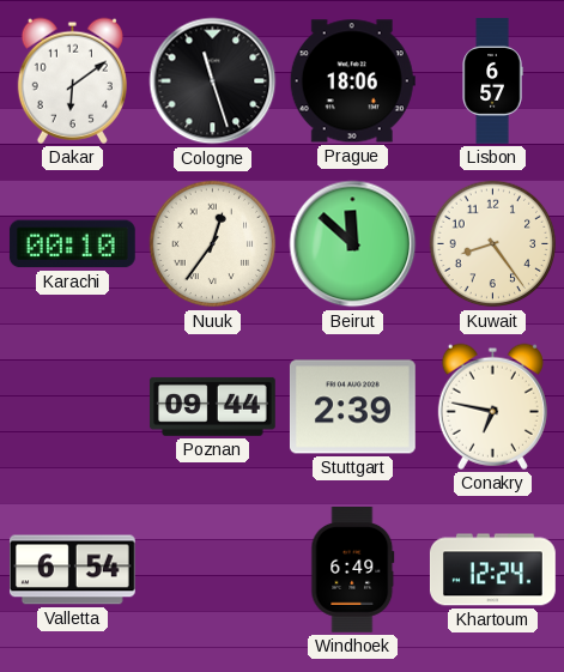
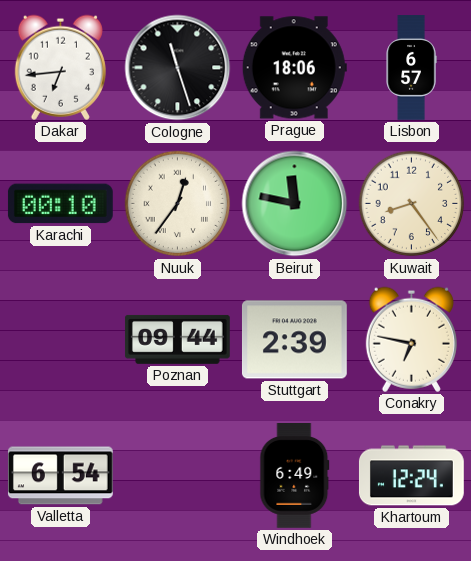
Dakar: 6:09 -> 6:44 (60, 67)
Beirut: 11:52 -> 11:47 (295, 204)
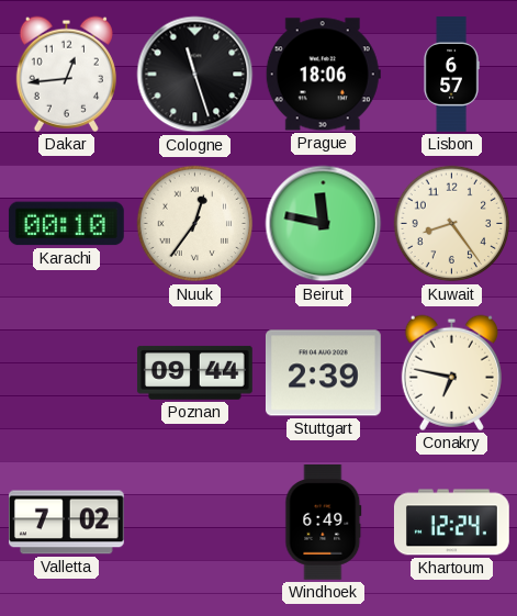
Dakar: 6:44 -> 12:44 (66, 74)
Valletta: 6:54 -> 7:02 (66, 523)
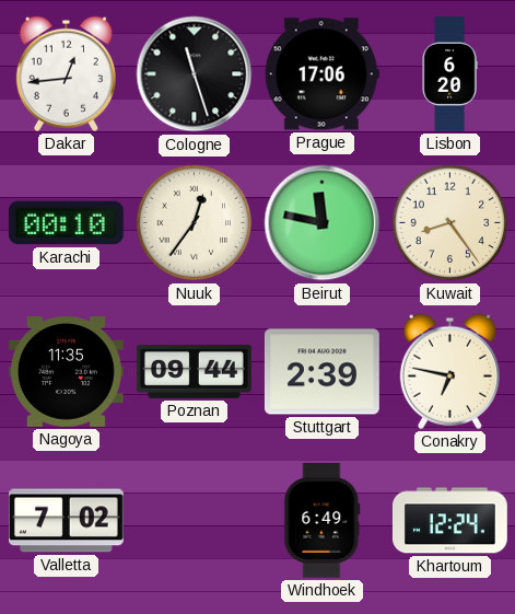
Prague: 18:06 -> 17:06 (321, 74)
Lisbon: 6:57 -> 6:20 (449, 74)
Nagoya: none -> 11:35 (66, 371)
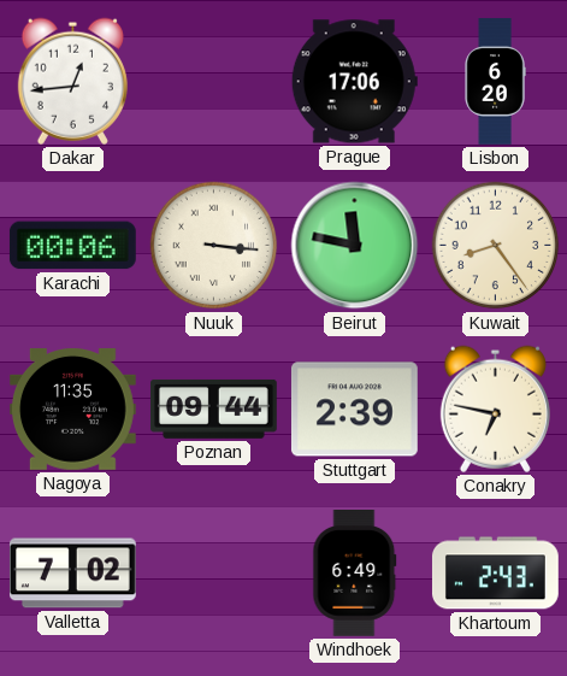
Cologne: 11:27 -> none (195, 74)
Karachi: 00:10 -> 00:06 (72, 246)
Nuuk: 12:36 -> 3:16 (214, 246)
Khartoum: 12:24 -> 2:43 (495, 574)
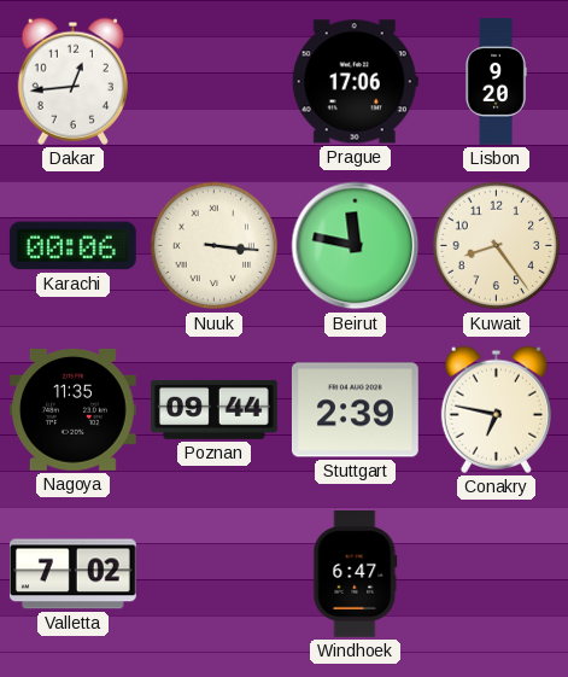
Lisbon: 6:20 -> 9:20 (496, 82)
Windhoek: 6:49 -> 6:47 (356, 574)
Khartoum: 2:43 -> none (495, 574)
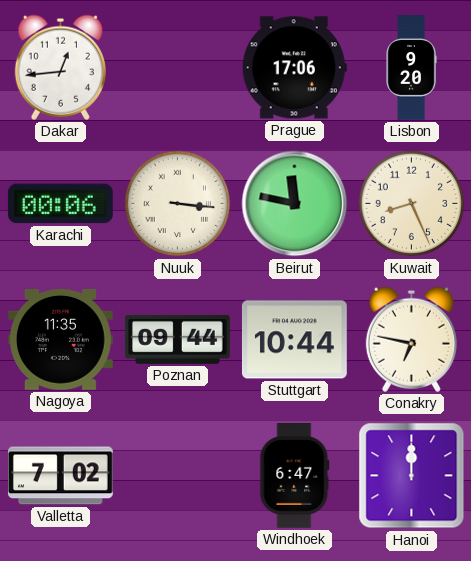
Kuwait: 8:24 -> 8:26 (412, 204)
Stuttgart: 2:39 -> 10:44 (294, 340)
Hanoi: none -> 12:00 (412, 476)
